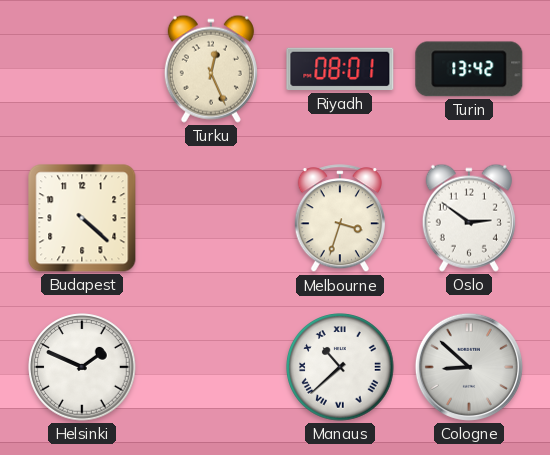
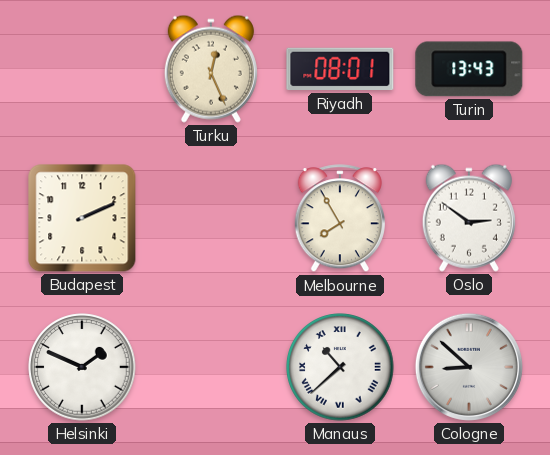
Turin: 13:42 -> 13:43 (469, 69)
Budapest: 4:22 -> 2:11 (82, 218)
Melbourne: 3:33 -> 7:55 (340, 219)
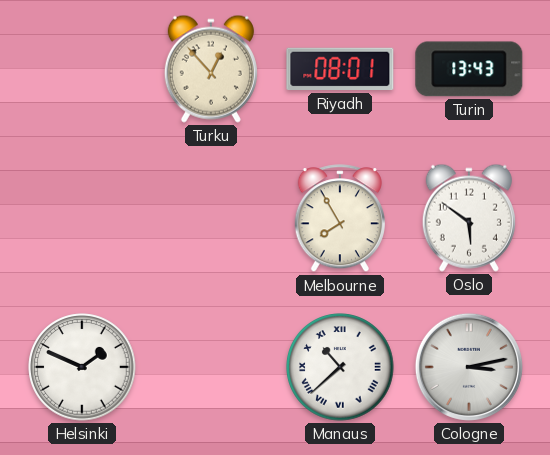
Turku: 12:26 -> 12:53 (211, 69)
Budapest: 2:11 -> none (82, 218)
Oslo: 2:51 -> 5:51 (469, 218)
Cologne: 8:52 -> 3:13 (469, 367)
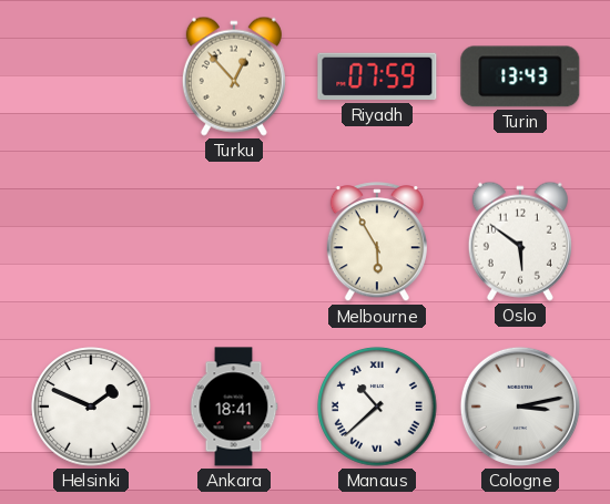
Riyadh: 08:01 -> 07:59 (377, 76)
Melbourne: 7:55 -> 5:55 (377, 243)
Ankara: none -> 18:41 (234, 407)
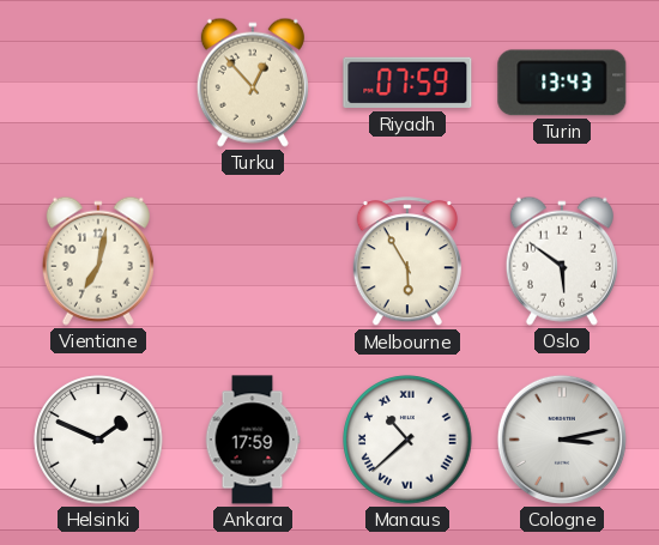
Vientiane: none -> 7:02 (98, 261)
Ankara: 18:41 -> 17:59 (253, 440)
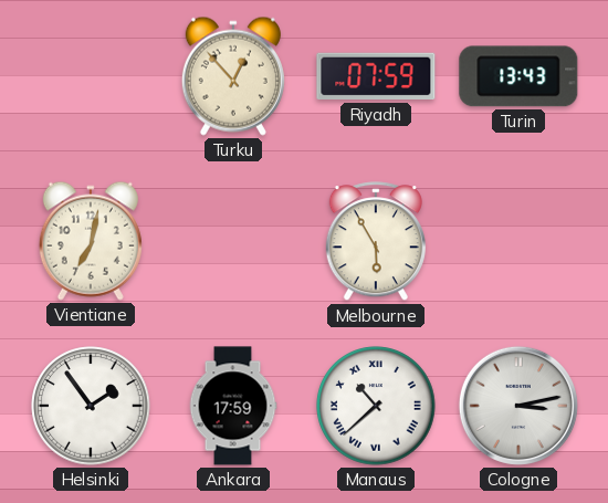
Oslo: 5:51 -> none (562, 261)
Helsinki: 1:49 -> 1:54 (91, 406)
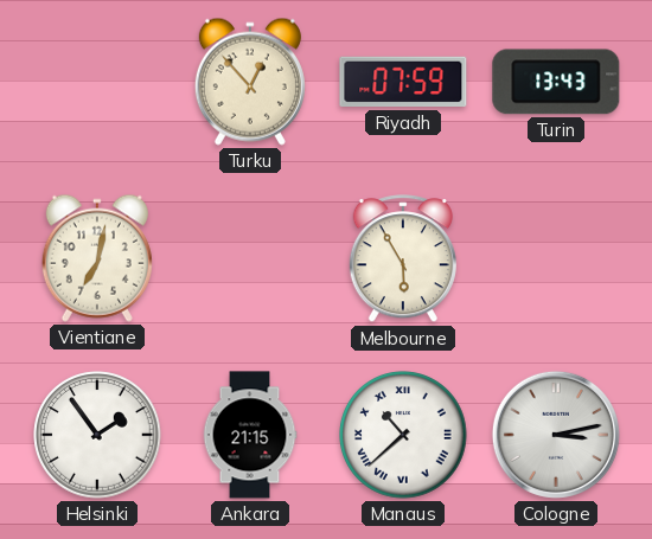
Ankara: 17:59 -> 21:15 (250, 435)
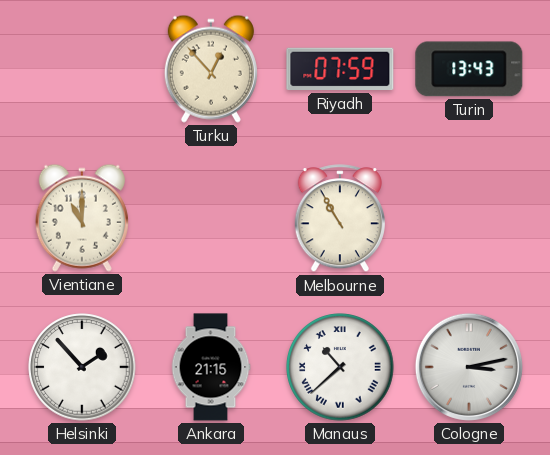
Vientiane: 7:02 -> 11:00 (82, 218)
Melbourne: 5:55 -> 10:55 (340, 219)
Helsinki: 1:54 -> 1:53 (82, 367)
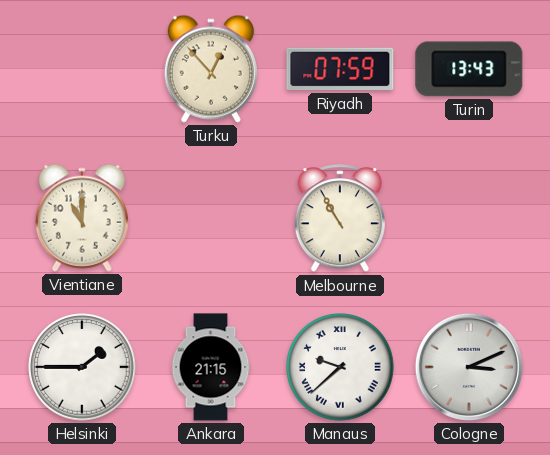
Helsinki: 1:53 -> 1:45 (82, 367)
Manaus: 10:38 -> 9:38 (340, 367)
Cologne: 3:13 -> 3:11 (469, 367)
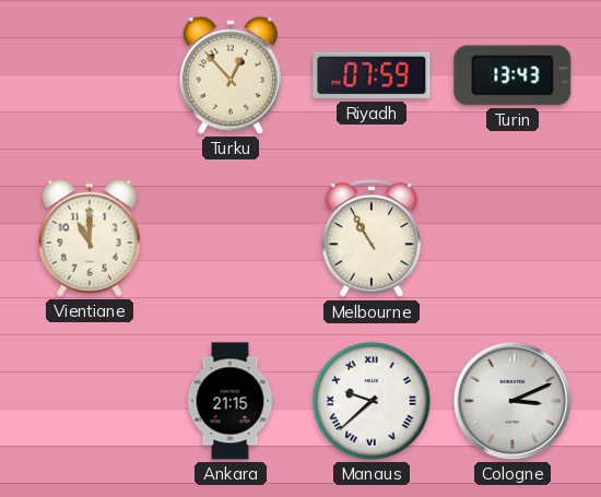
Helsinki: 1:45 -> none (82, 367)
